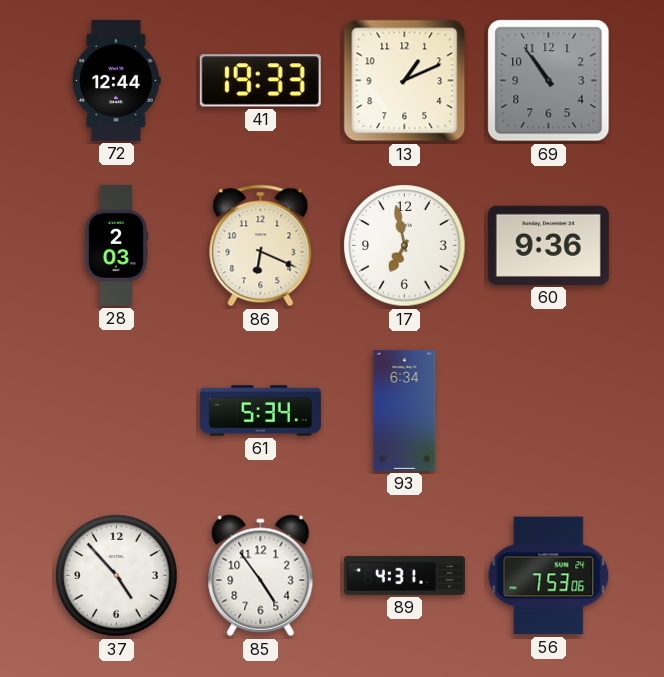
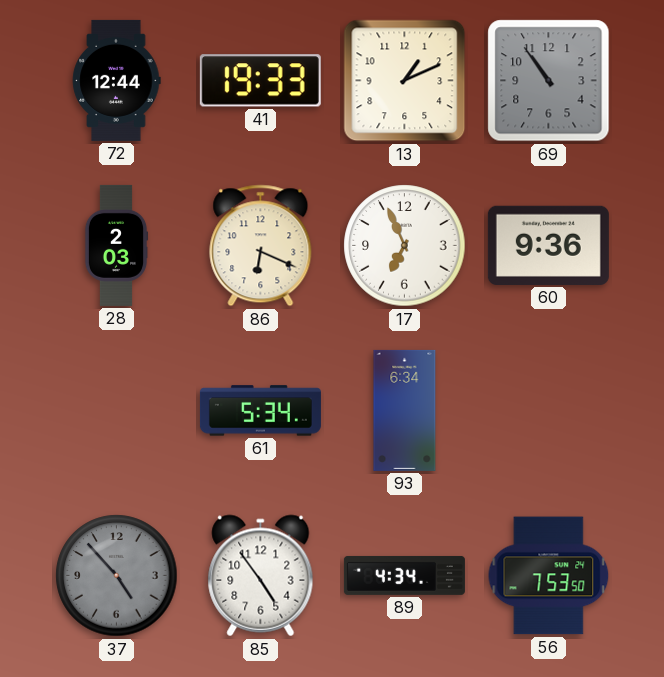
17: 6:58 -> 6:56 (405, 246)
37 dial: white -> grey (117, 576)
89: 4:31 -> 4:34 (404, 575)
56: 7:53:06 -> 7:53:50 (549, 576)
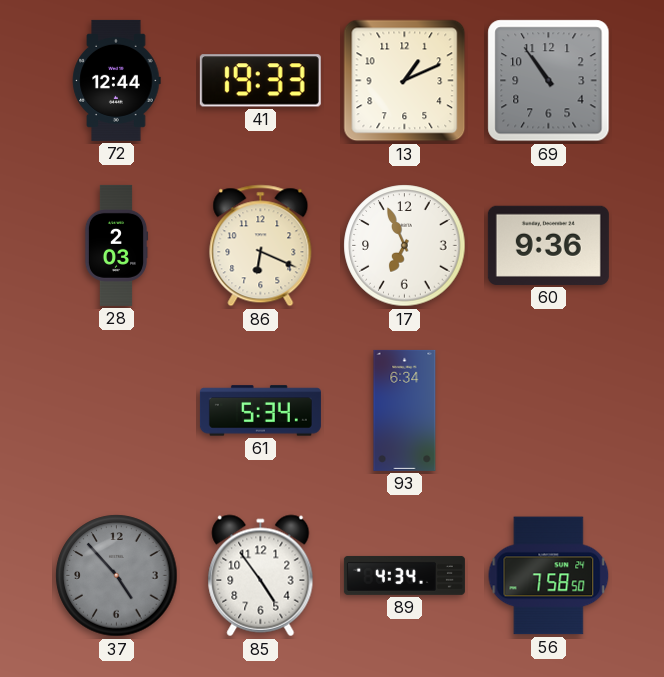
56: 7:53 -> 7:58 (549, 576)
